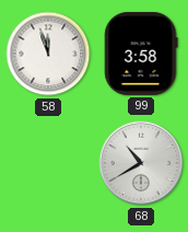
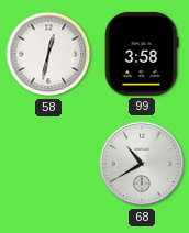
58: 11:57 -> 12:32 (48, 54)
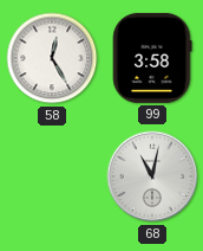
58: 12:32 -> 12:25 (52, 58)
68: 10:40 -> 11:02 (152, 176)
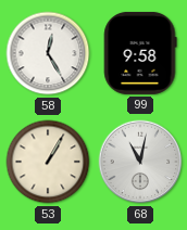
99: 3:58 -> 9:58 (140, 53)
53: none -> 1:05 (48, 162)
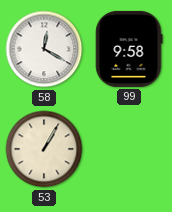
58: 12:25 -> 12:20 (44, 49)
68: 11:02 -> none (140, 162)
